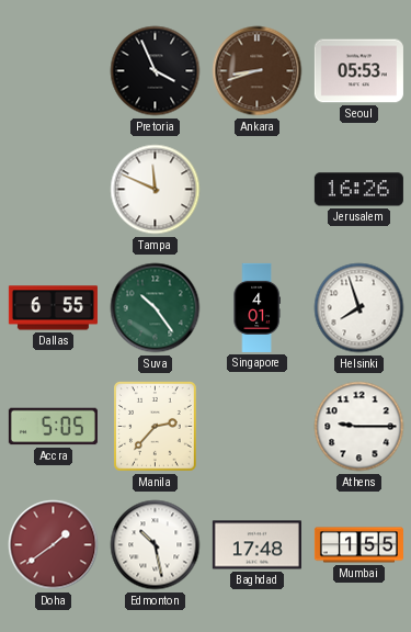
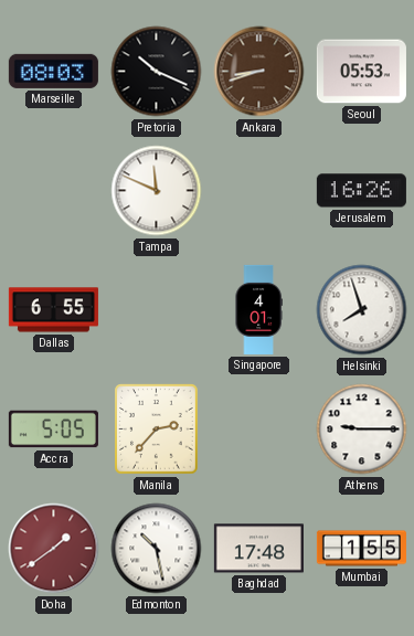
Marseille: none -> 08:03 (53, 71)
Pretoria: 3:56 -> 10:19 (157, 72)
Suva: 10:24 -> none (156, 308)
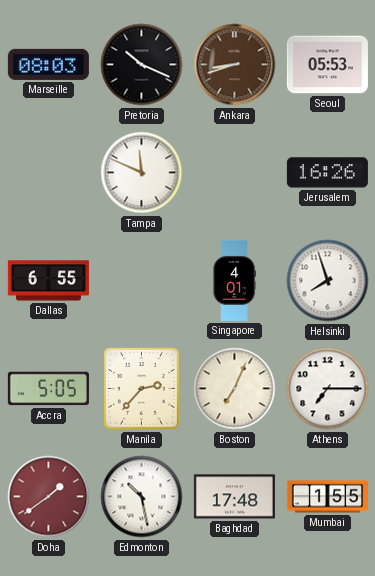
Boston: none -> 7:04 (235, 389)
Athens: 9:15 -> 7:15 (328, 389)
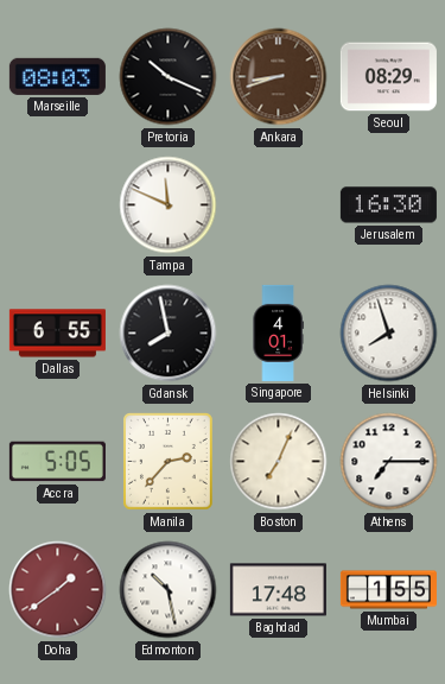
Seoul: 05:53 -> 08:29 (388, 77)
Jerusalem: 16:26 -> 16:30 (388, 205)
Gdansk: none -> 7:58 (169, 334)
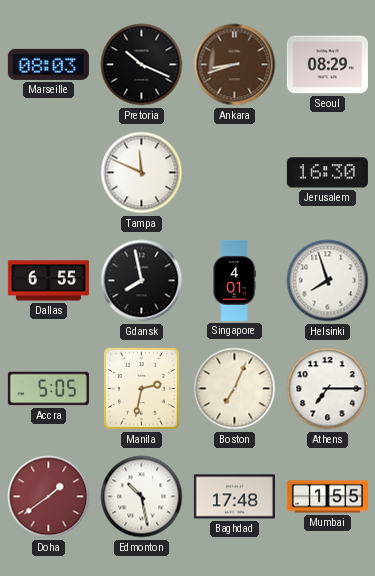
Manila: 2:37 -> 2:32 (142, 389)
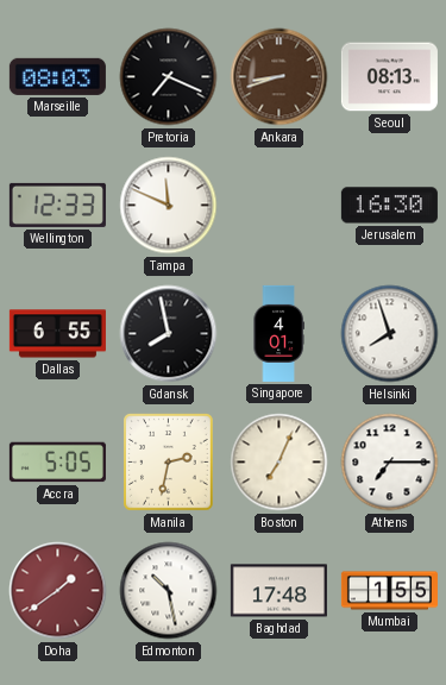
Pretoria: 10:19 -> 7:19 (169, 77)
Seoul: 08:29 -> 08:13 (389, 77)
Wellington: none -> 12:33 (57, 205)
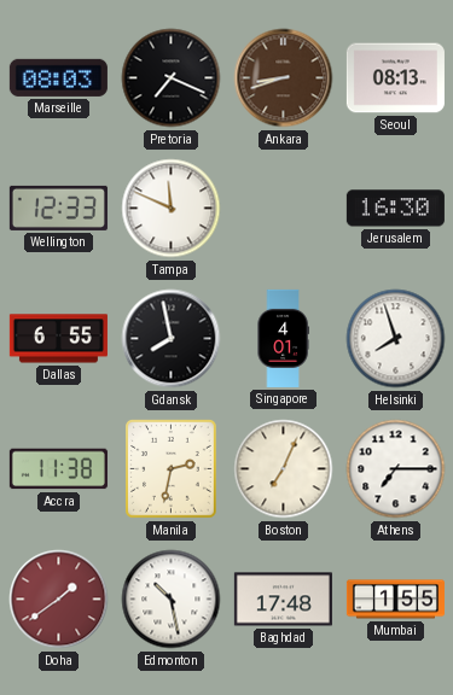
Accra: 5:05 -> 11:38 (58, 469)
